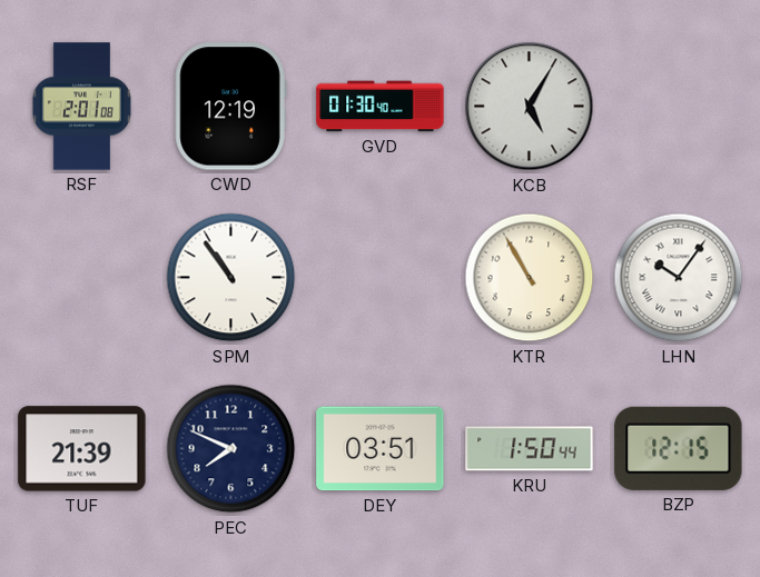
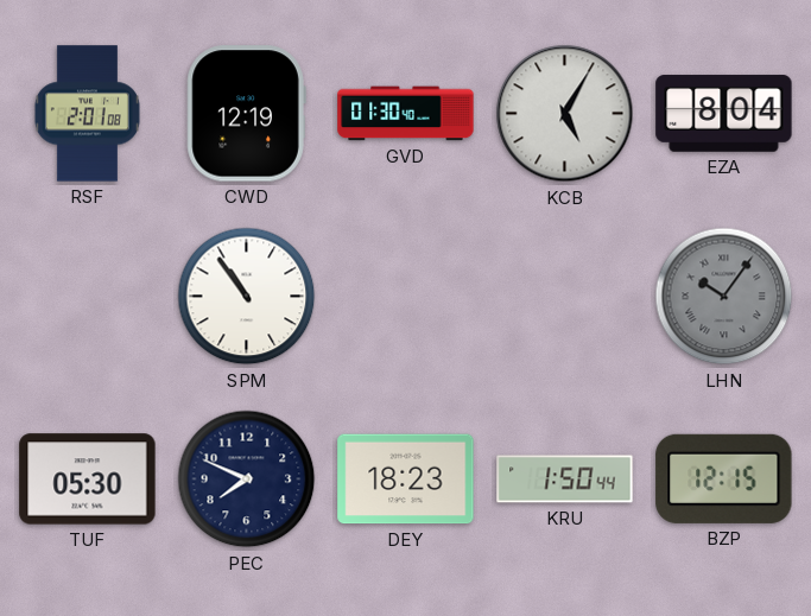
EZA: none -> 8:04 (724, 114)
KTR: 10:55 -> none (530, 278)
LHN dial: white -> grey (724, 297)
TUF: 21:39 -> 05:30 (88, 480)
DEY: 03:51 -> 18:23 (406, 480)
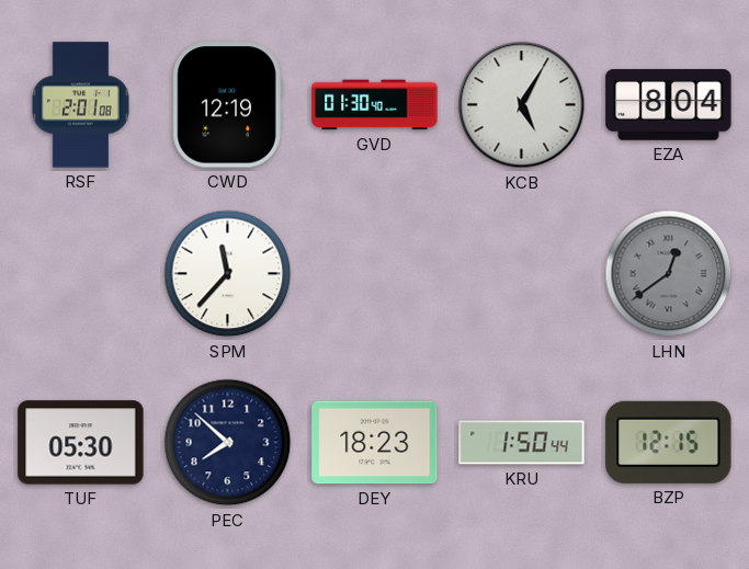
SPM: 10:54 -> 11:37 (228, 274)
LHN: 10:06 -> 12:39 (669, 274)
PEC: 7:49 -> 7:52 (228, 443)
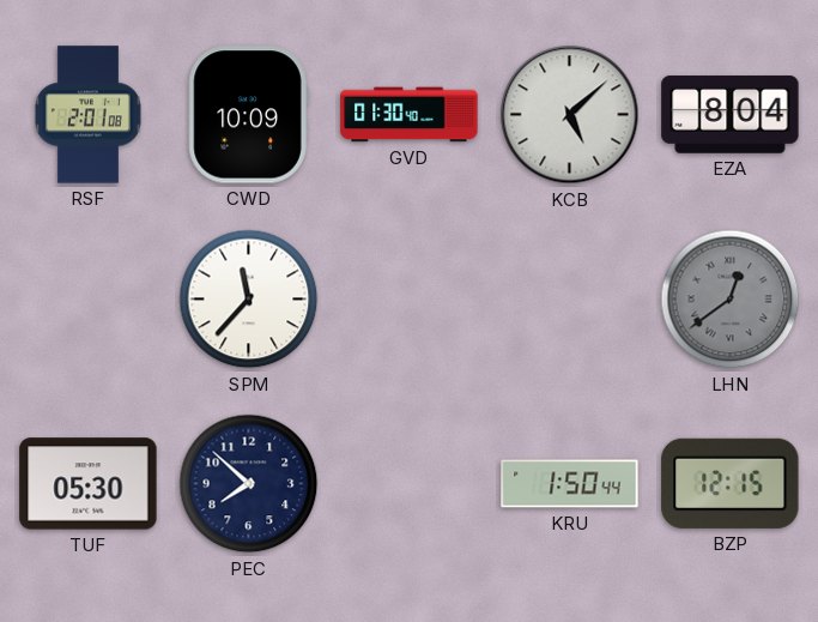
CWD: 12:19 -> 10:09 (248, 115)
KCB: 5:05 -> 5:08 (570, 115)
DEY: 18:23 -> none (375, 443)
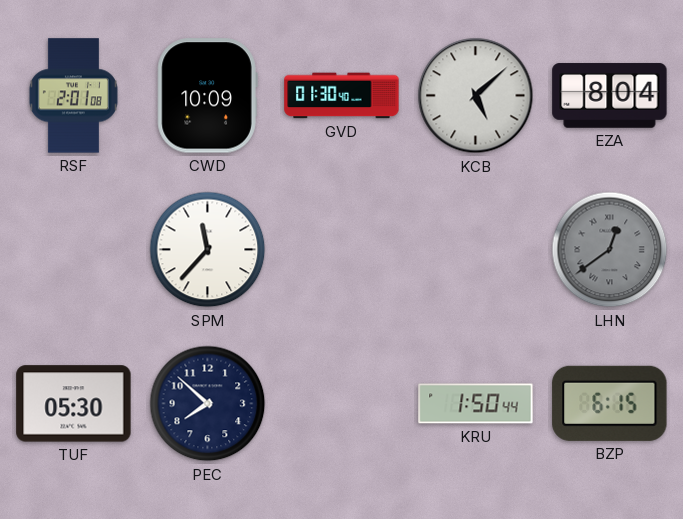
BZP: 12:15 -> 6:15 (610, 403)
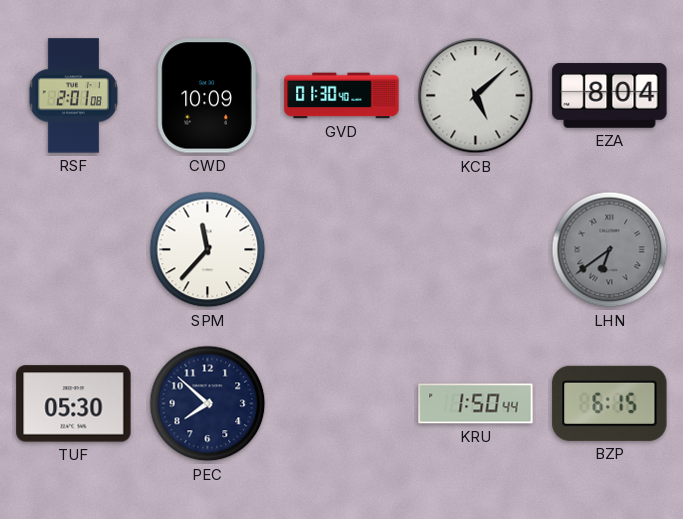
LHN: 12:39 -> 6:39 (610, 250)
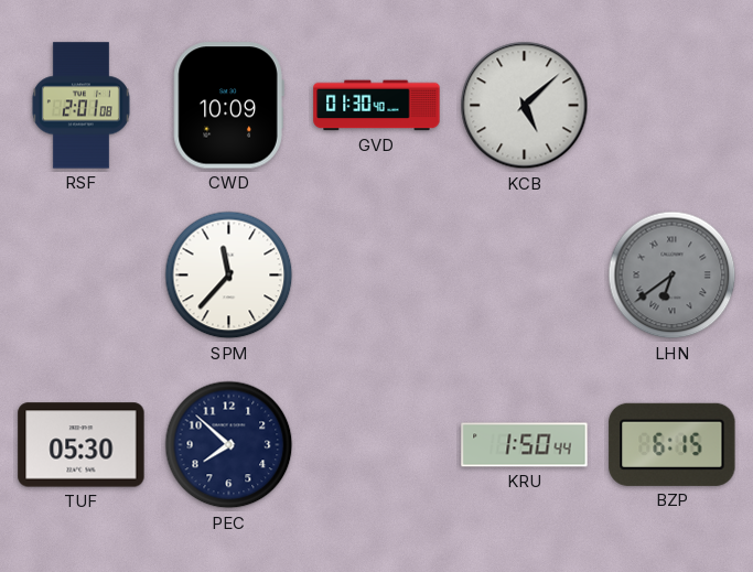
EZA: 8:04 -> none (610, 96)
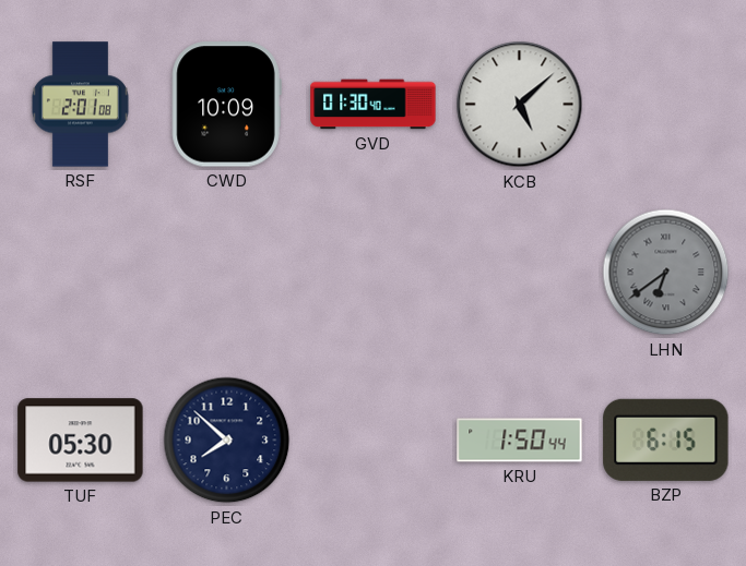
SPM: 11:37 -> none (229, 276)
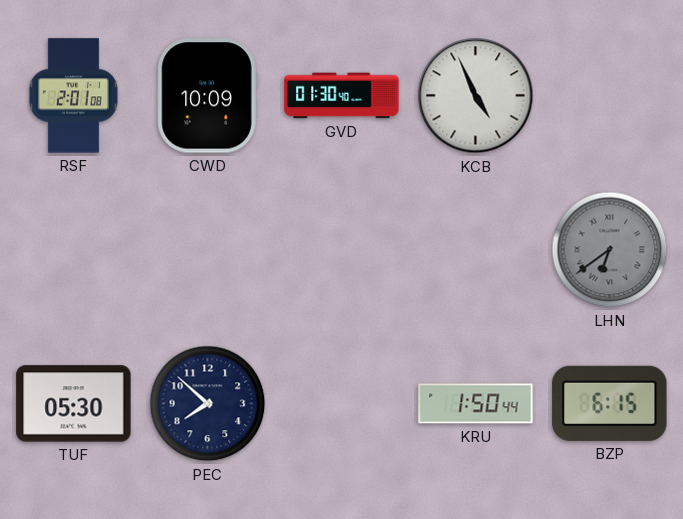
KCB: 5:08 -> 4:56 (476, 96)
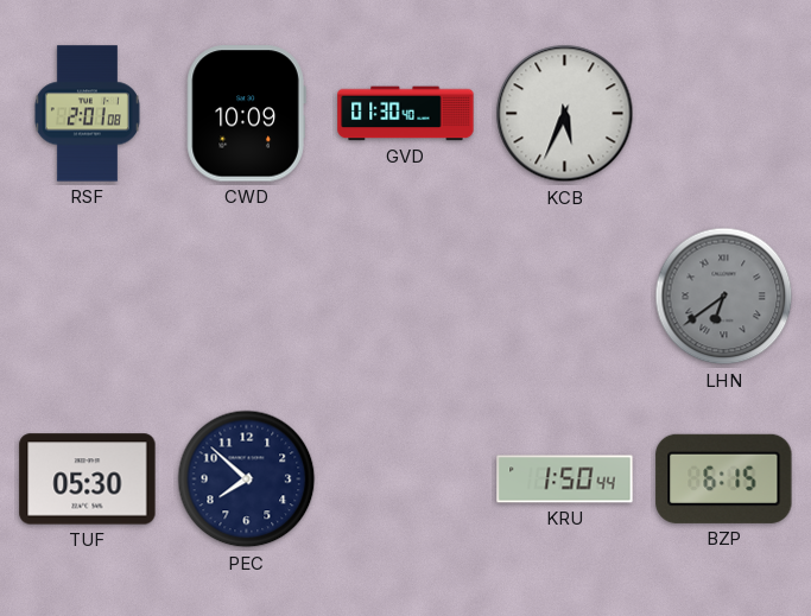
KCB: 4:56 -> 5:34 (565, 114)
